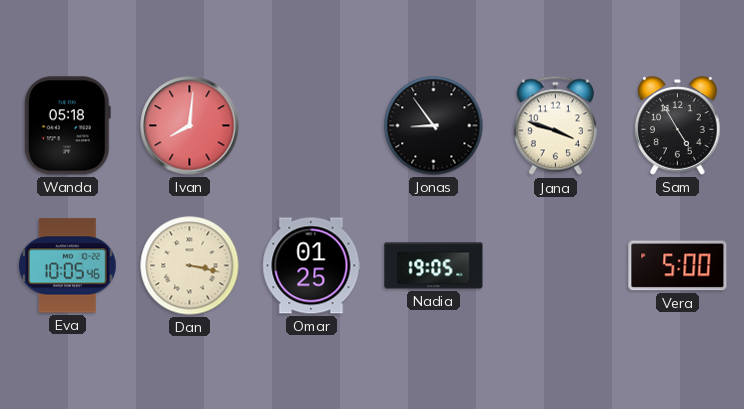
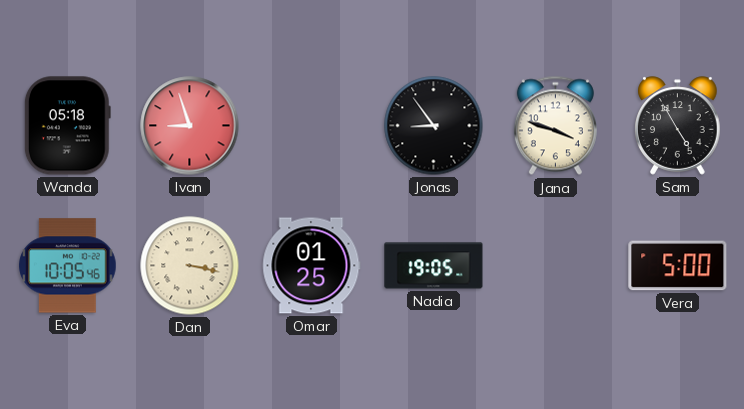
Ivan: 8:01 -> 8:57 (190, 126)
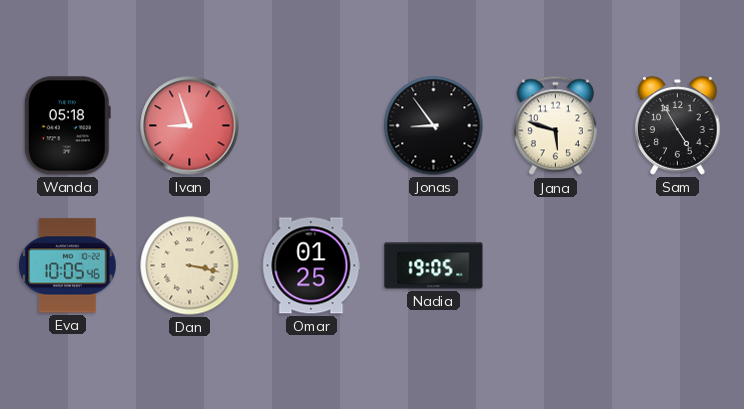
Jana: 3:48 -> 5:48 (555, 126)
Vera: 5:00 -> none (678, 266)
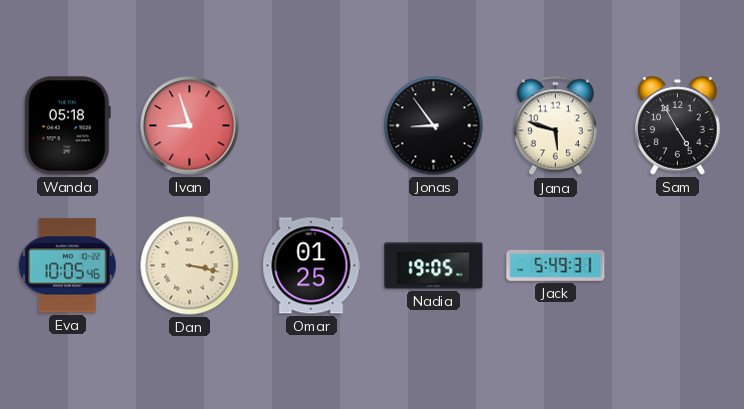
Jack: none -> 5:49 (556, 265)
